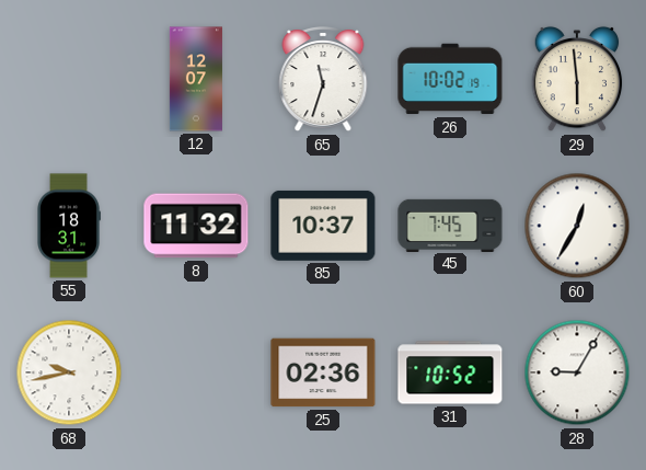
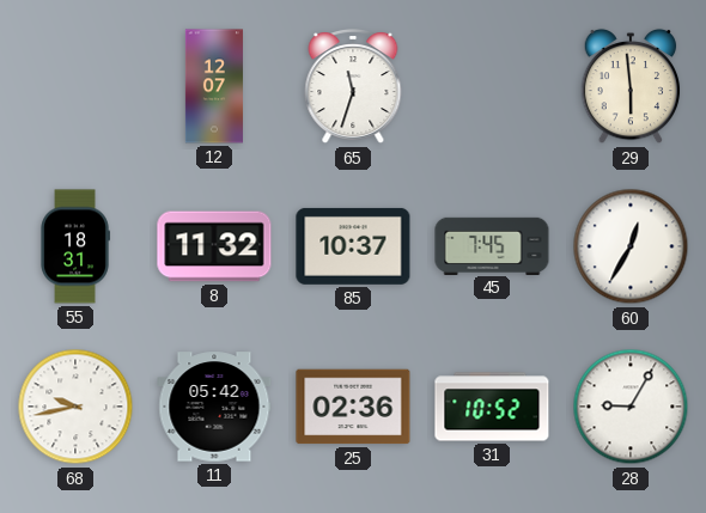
26: 10:02 -> none (450, 79)
11: none -> 05:42 (214, 407)
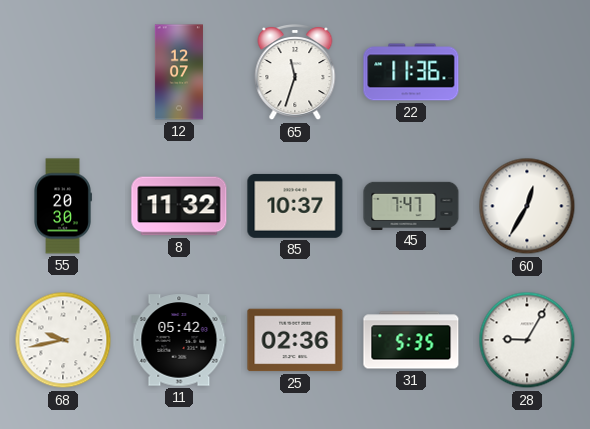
22: none -> 11:36 (411, 72)
29: 5:59 -> none (631, 86)
55: 18:31 -> 20:30 (63, 206)
45: 7:45 -> 7:47 (411, 205)
31: 10:52 -> 5:35 (411, 340)
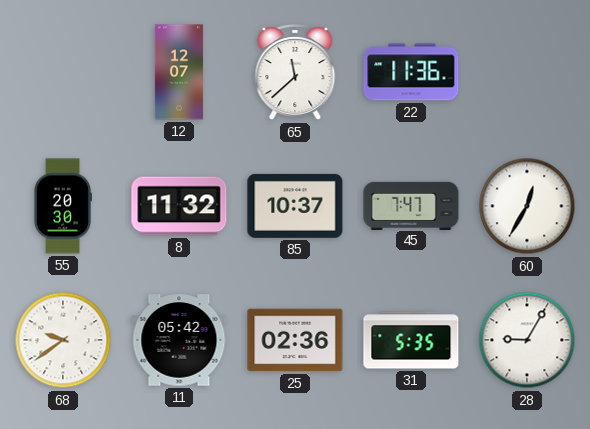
65: 11:33 -> 11:38 (295, 73)
68: 9:43 -> 9:39 (63, 340)
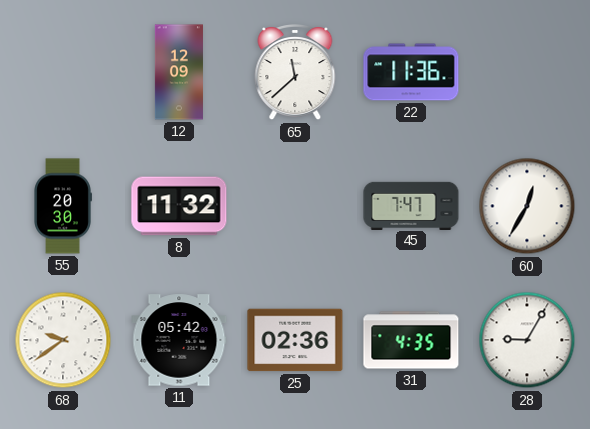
12: 12:07 -> 12:09 (179, 72)
85: 10:37 -> none (295, 206)
31: 5:35 -> 4:35 (411, 340)
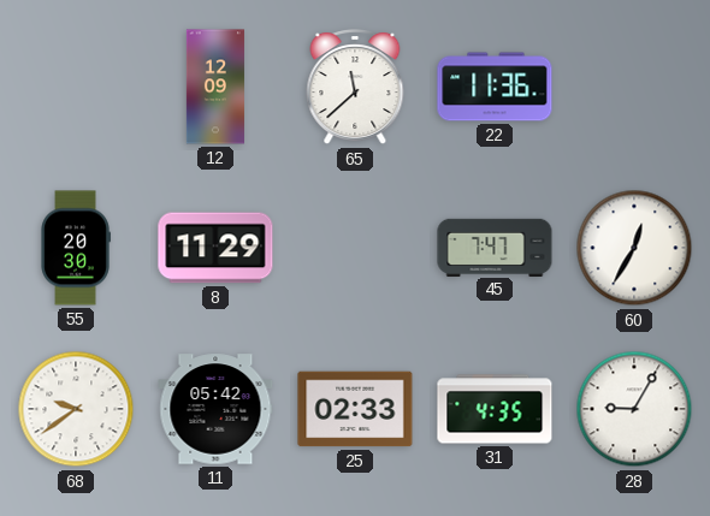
8: 11:32 -> 11:29 (215, 248)
25: 02:36 -> 02:33 (355, 409)
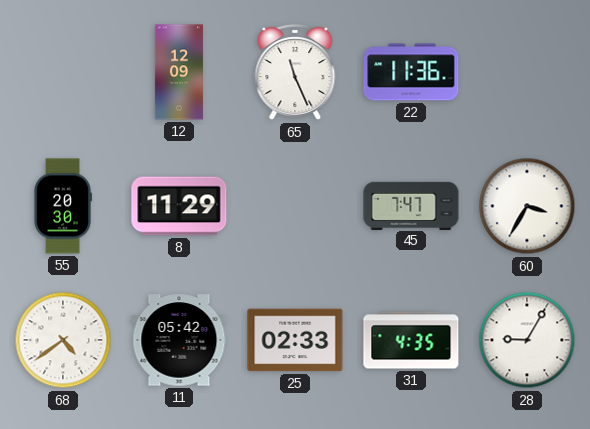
65: 11:38 -> 11:26 (295, 73)
60: 12:35 -> 3:35 (527, 206)
68: 9:39 -> 4:39 (63, 340)
